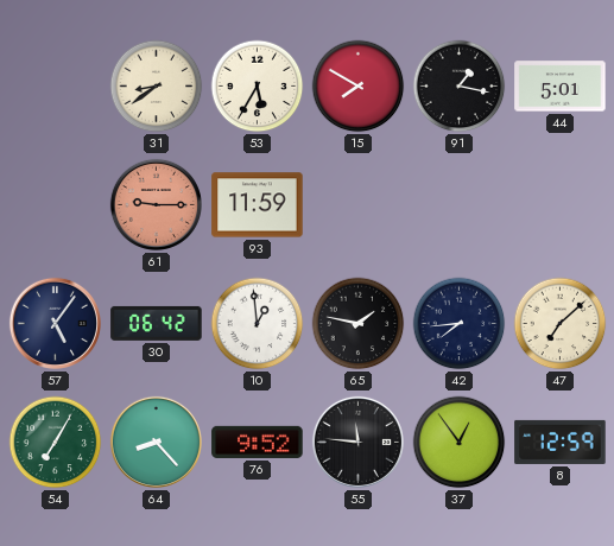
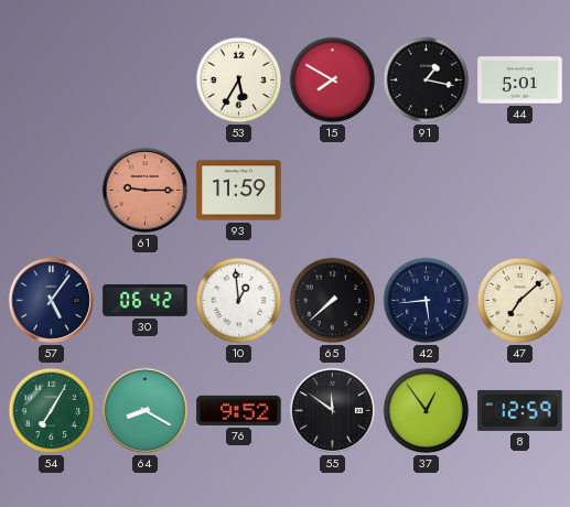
31: 8:39 -> none (157, 87)
65: 1:47 -> 7:38 (333, 301)
42: 7:44 -> 5:44 (427, 301)
64: 8:23 -> 8:20 (144, 410)
55: 11:46 -> 11:51 (332, 410)
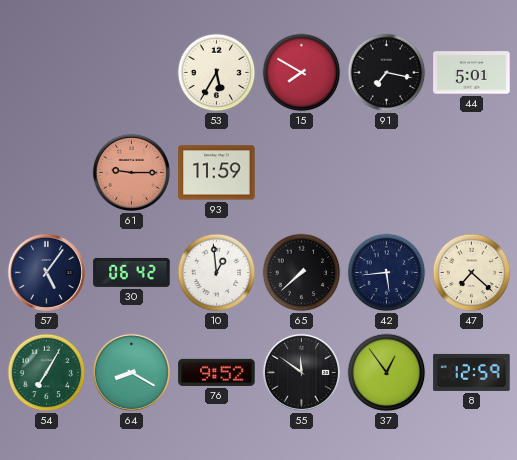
91: 1:17 -> 7:17 (387, 73)
47: 7:08 -> 7:22 (472, 273)
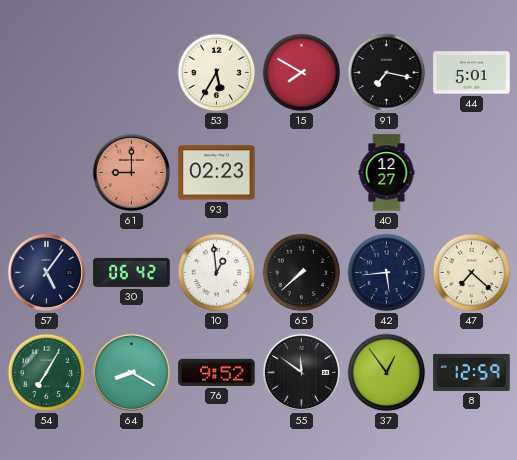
61: 9:15 -> 9:00 (131, 172)
93: 11:59 -> 02:23 (217, 173)
40: none -> 12:27 (387, 173)
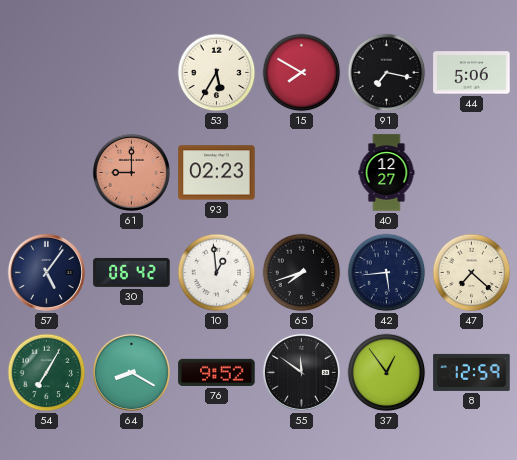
44: 5:01 -> 5:06 (472, 73)
65: 7:38 -> 7:42 (302, 273)
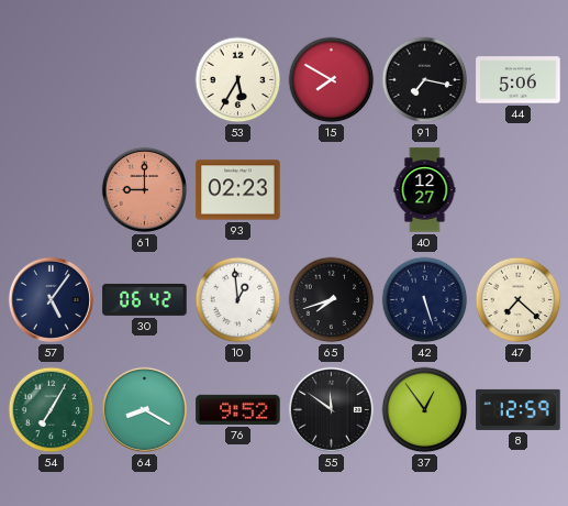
42: 5:44 -> 5:27 (425, 300)
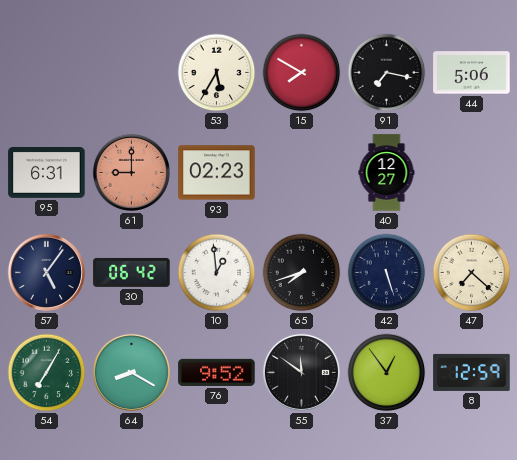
95: none -> 6:31 (47, 173)
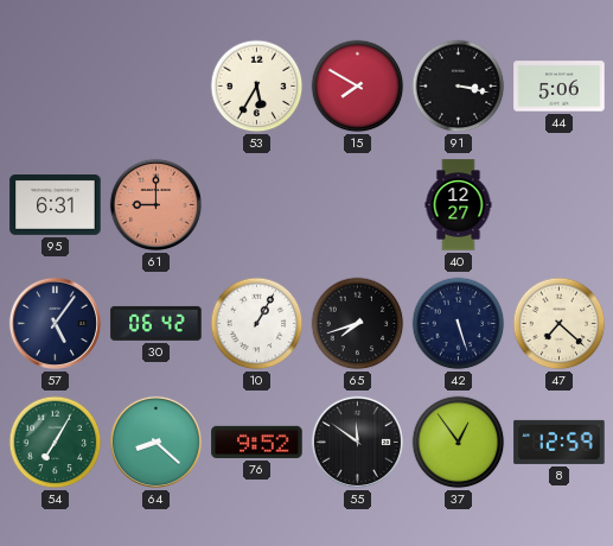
91: 7:17 -> 3:17 (459, 87)
93: 02:23 -> none (217, 173)
10: 12:59 -> 1:05 (257, 324)
64: 8:20 -> 8:22 (155, 442)
